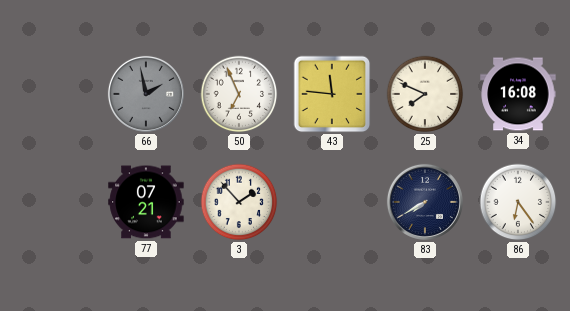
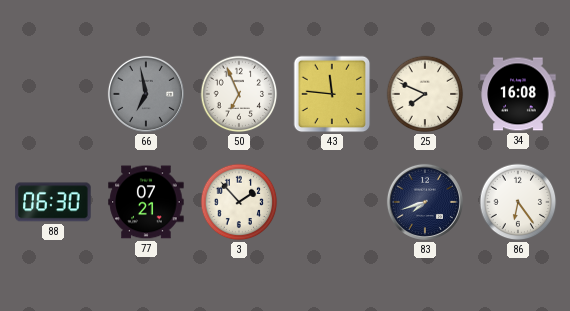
66: 1:58 -> 6:58 (146, 94)
88: none -> 06:30 (53, 202)
83: 7:40 -> 7:42 (425, 202)
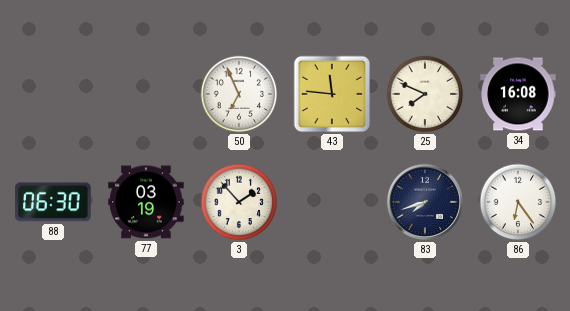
66: 6:58 -> none (146, 94)
77: 07:21 -> 03:19 (146, 202)
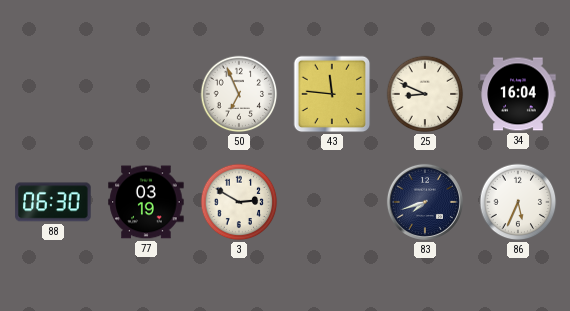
25: 7:49 -> 8:49 (425, 94)
34: 16:08 -> 16:04 (518, 94)
3: 1:53 -> 2:50 (239, 202)
86: 6:24 -> 5:34 (518, 202)
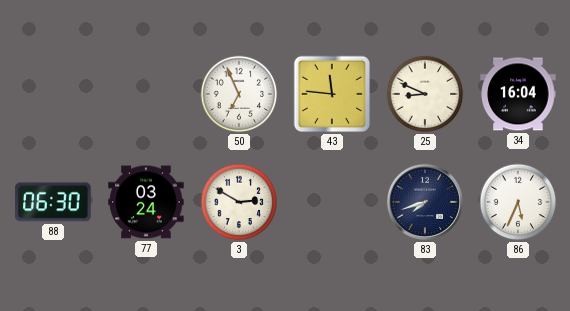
77: 03:19 -> 03:24 (146, 202)
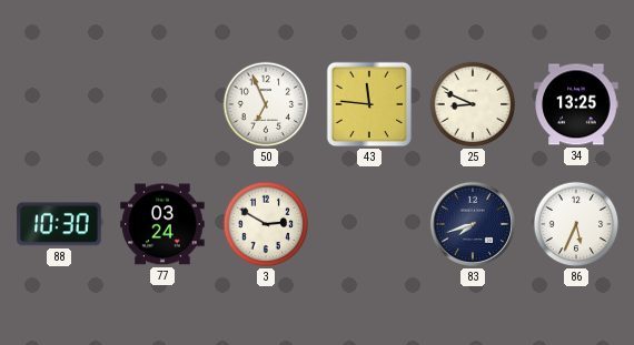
34: 16:04 -> 13:25 (576, 104)
88: 06:30 -> 10:30 (59, 224)
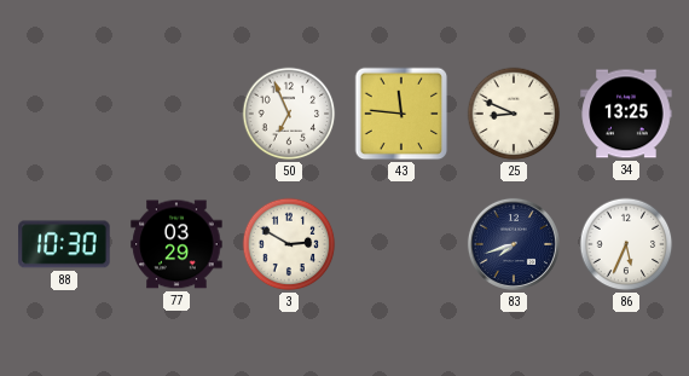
77: 03:24 -> 03:29 (176, 244)
